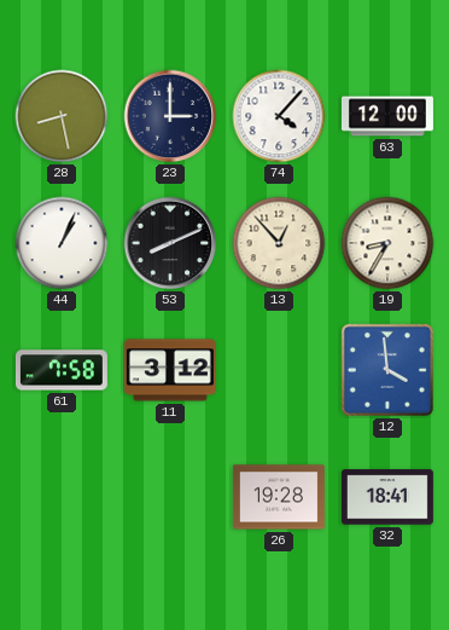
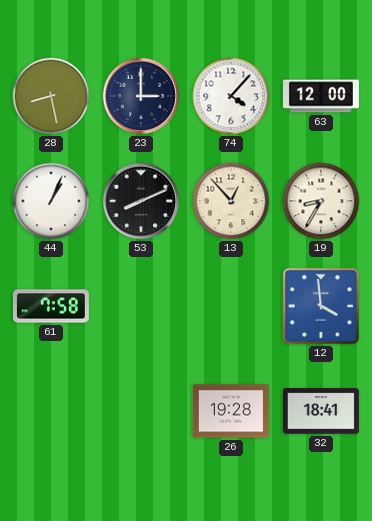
11: 3:12 -> none (170, 370)
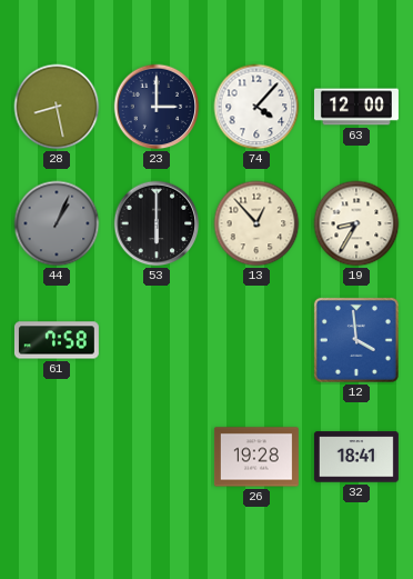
44 dial: white -> grey (57, 223)
53: 8:11 -> 6:00 (157, 223)
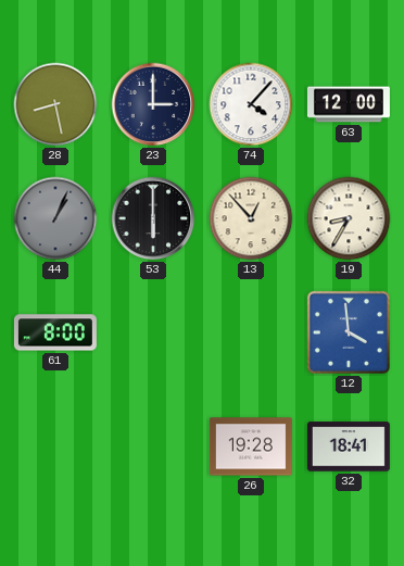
61: 7:58 -> 8:00 (55, 332)
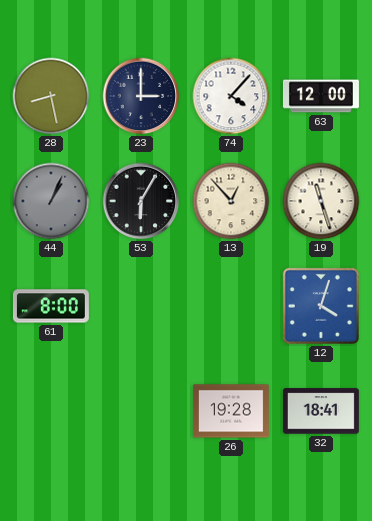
53: 6:00 -> 6:05 (141, 201)
19: 8:35 -> 11:27 (321, 201)
12: 3:59 -> 4:03 (321, 306)
